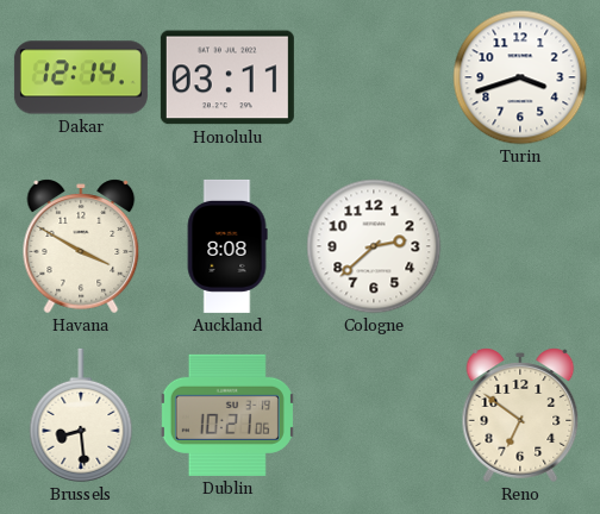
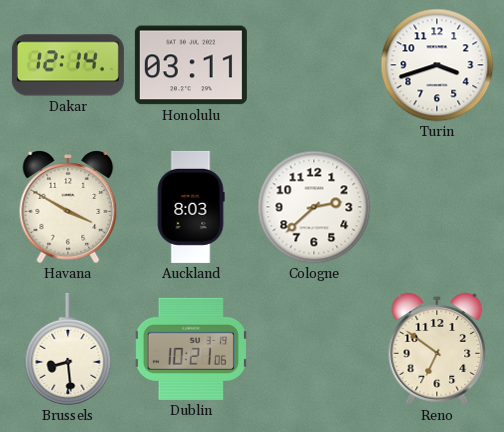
Auckland: 8:08 -> 8:03 (191, 207)
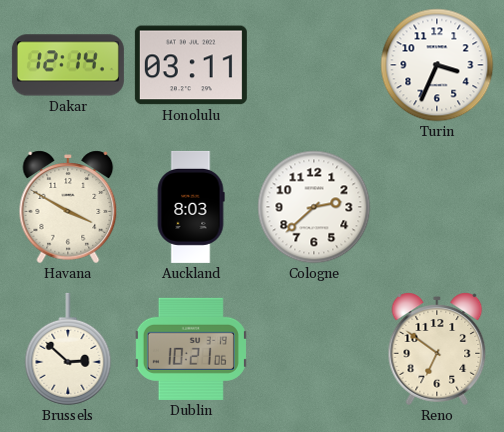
Turin: 3:42 -> 3:34 (437, 65)
Brussels: 8:29 -> 2:52 (68, 349)
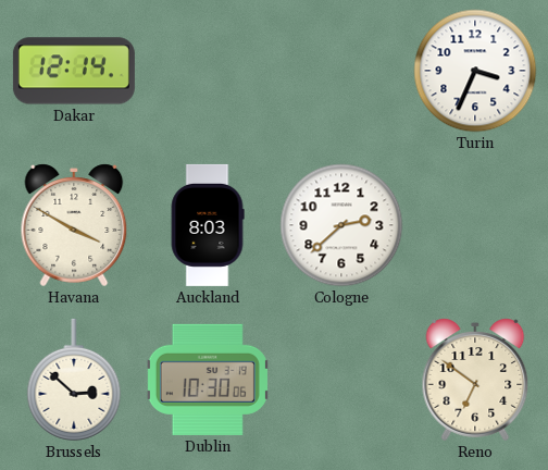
Honolulu: 03:11 -> none (191, 65)
Dublin: 10:21 -> 10:30 (208, 380)
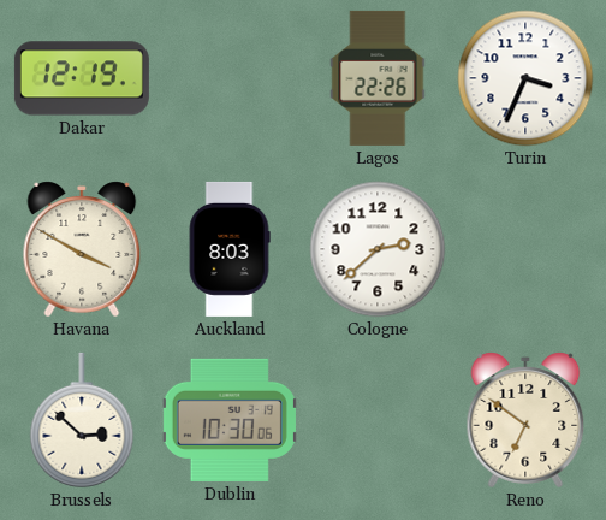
Dakar: 12:14 -> 12:19 (82, 78)
Lagos: none -> 22:26 (378, 78)
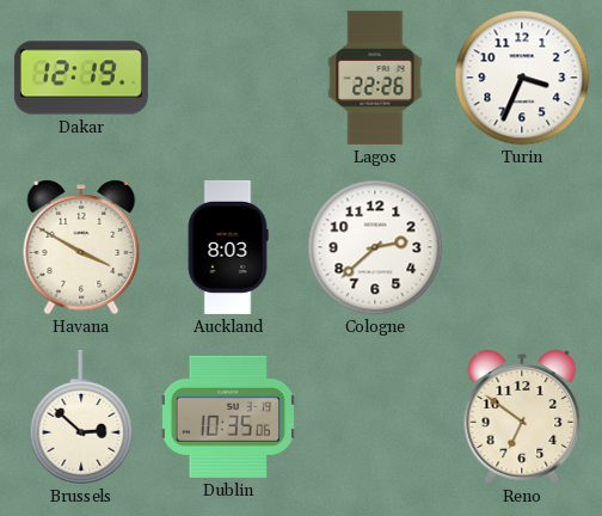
Dublin: 10:30 -> 10:35 (228, 417)
